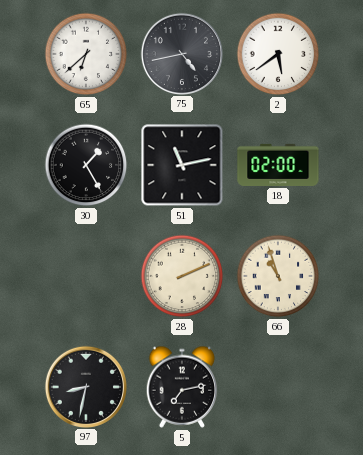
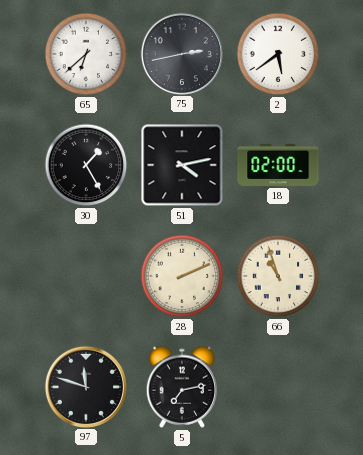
75: 4:43 -> 2:43 (181, 53)
51: 11:13 -> 4:13 (182, 165)
97: 8:32 -> 11:48 (85, 386)
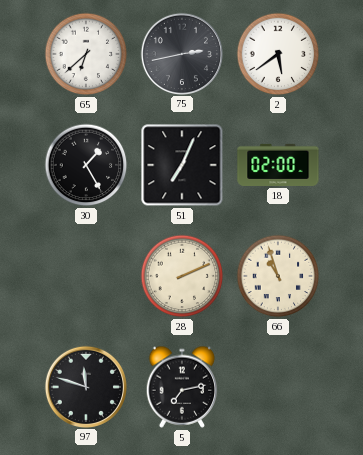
51: 4:13 -> 7:04 (182, 165)
